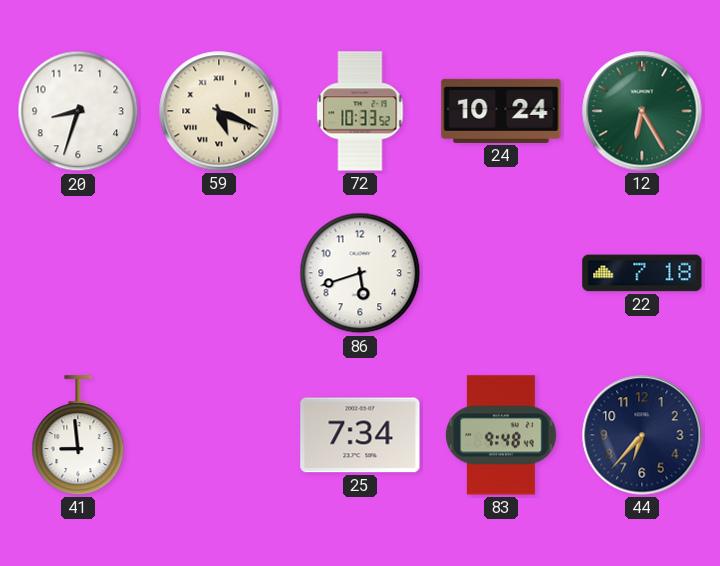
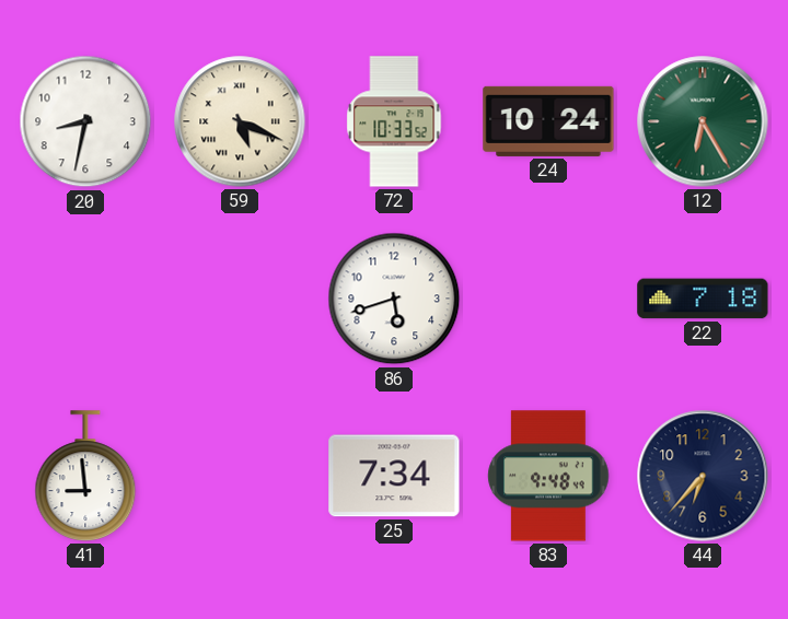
20: 8:33 -> 8:32 (85, 121)
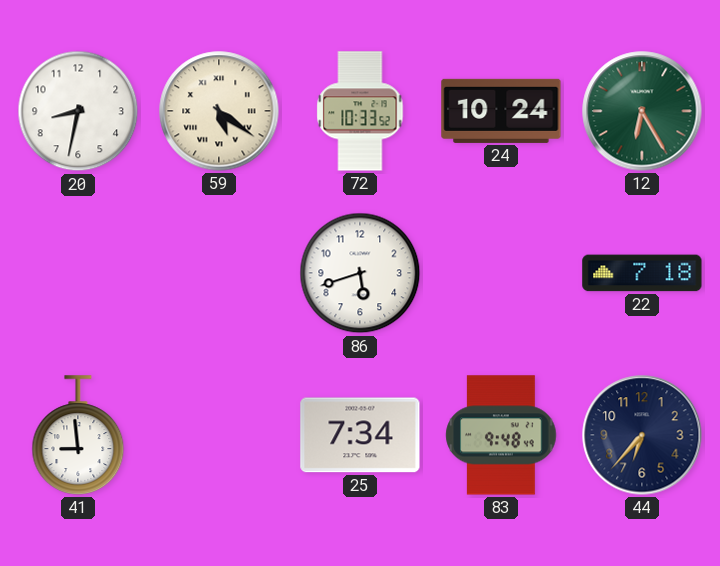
59: 5:19 -> 5:21 (219, 111)
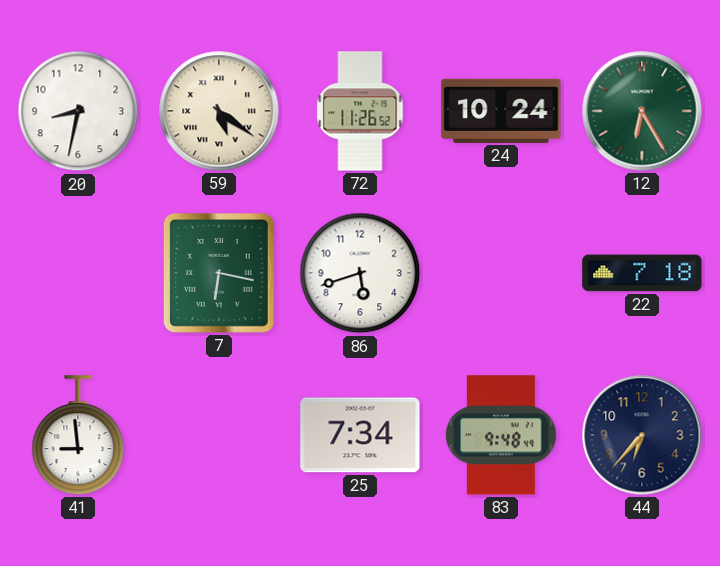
72: 10:33 -> 11:26 (360, 111)
7: none -> 6:17 (219, 273)
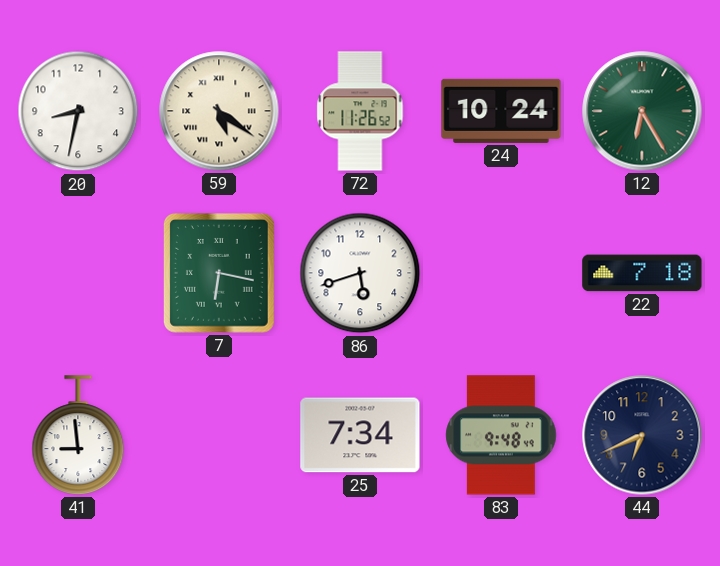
44: 6:37 -> 6:41 (642, 435)
